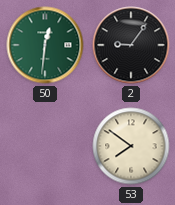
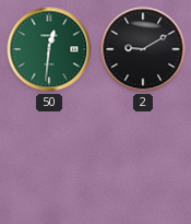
2: 9:06 -> 9:10 (143, 49)
53: 7:51 -> none (131, 146)
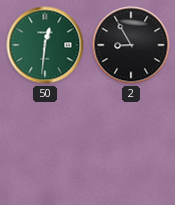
2: 9:10 -> 8:55 (131, 45)
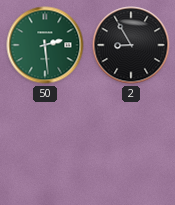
50: 12:31 -> 2:29 (45, 45)
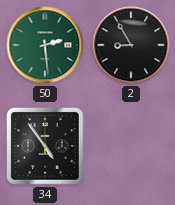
34: none -> 4:54 (45, 146)
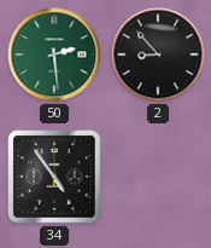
2: 8:55 -> 8:53 (158, 54)
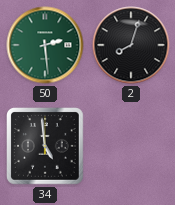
2: 8:53 -> 8:03 (131, 45)
34: 4:54 -> 4:59 (45, 146)
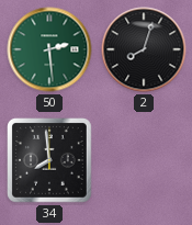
34: 4:59 -> 7:59 (49, 160)
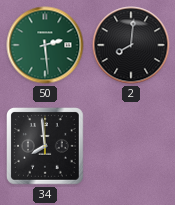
2: 8:03 -> 8:01 (131, 45)
